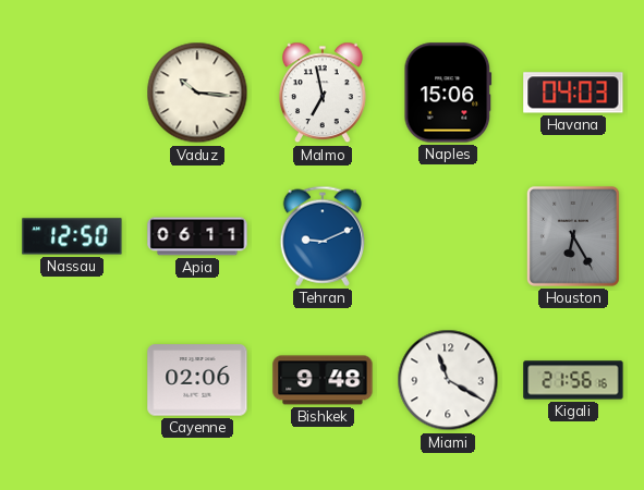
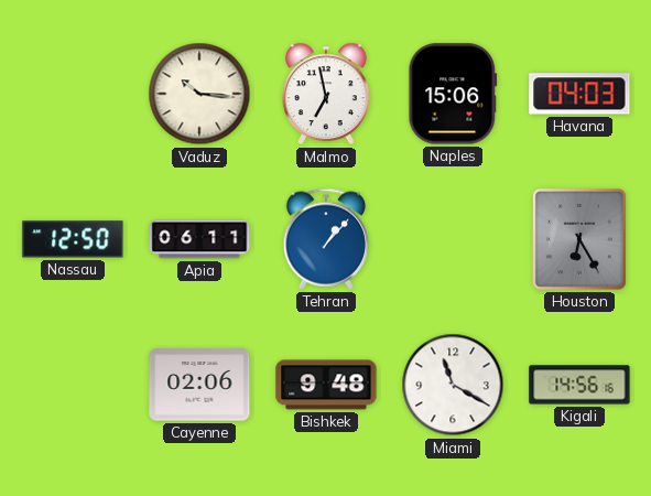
Tehran: 9:11 -> 1:07 (325, 239)
Kigali: 21:56 -> 14:56 (579, 385)
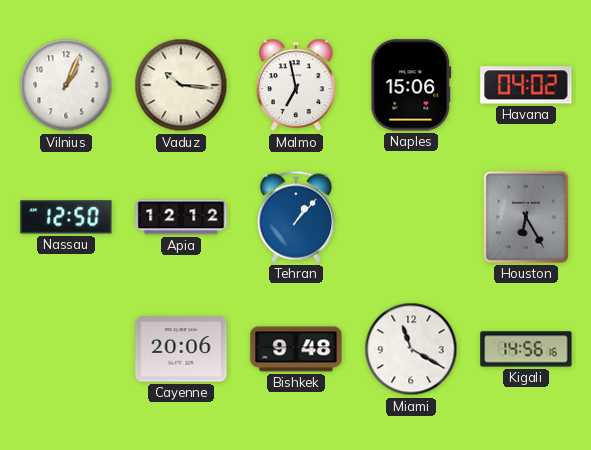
Vilnius: none -> 1:04 (66, 85)
Havana: 04:03 -> 04:02 (526, 85)
Apia: 06:11 -> 12:12 (181, 217)
Cayenne: 02:06 -> 20:06 (181, 349)
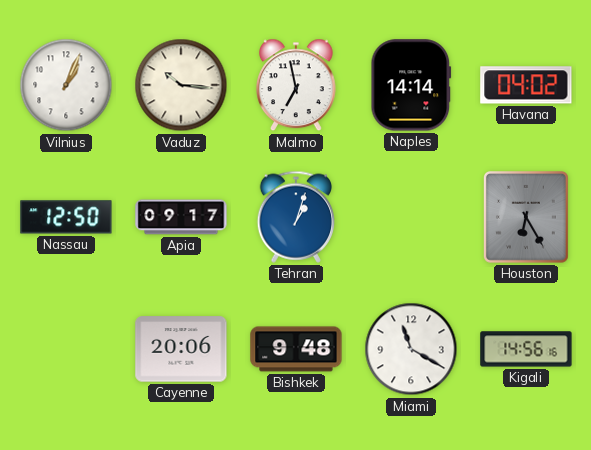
Naples: 15:06 -> 14:14 (411, 85)
Apia: 12:12 -> 09:17 (181, 217)
Tehran: 1:07 -> 1:03 (295, 217)
